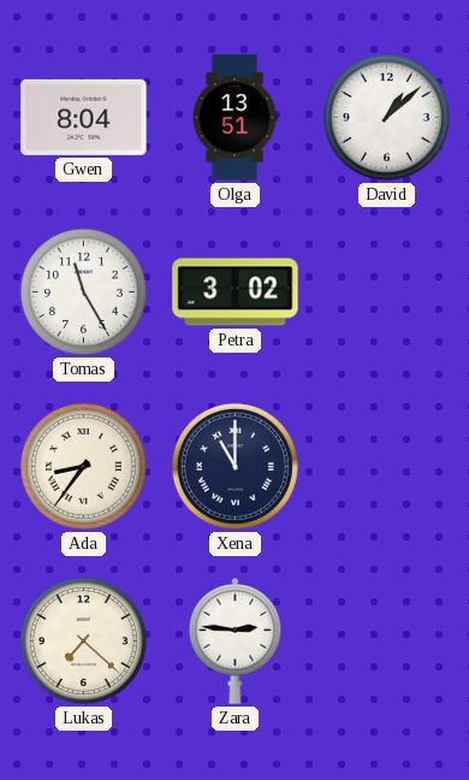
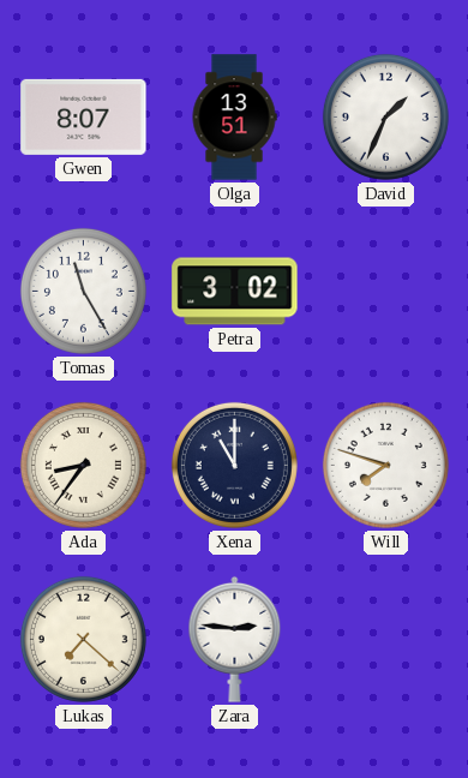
Gwen: 8:04 -> 8:07 (84, 116)
David: 1:08 -> 1:34 (385, 116)
Will: none -> 7:48 (385, 465)
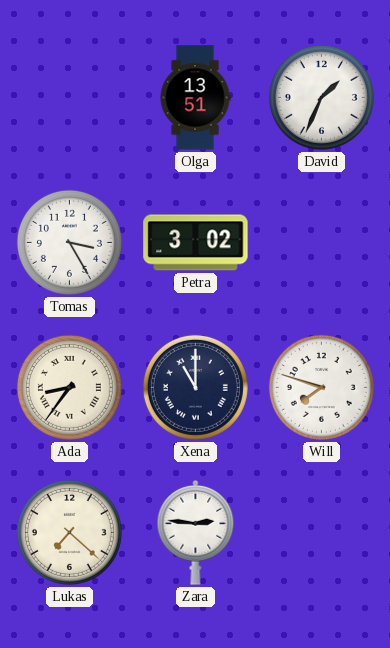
Gwen: 8:07 -> none (84, 116)
Tomas: 11:25 -> 3:25 (69, 242)
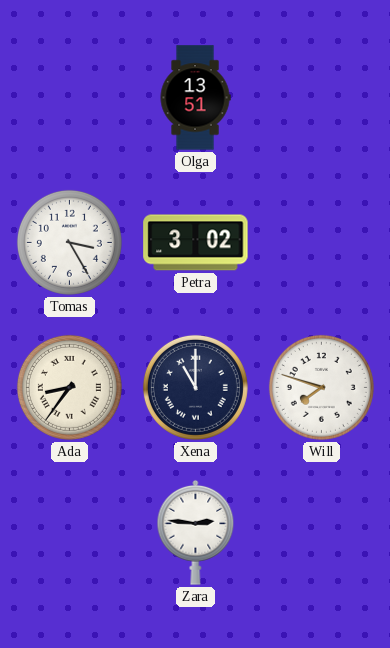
David: 1:34 -> none (321, 97)
Lukas: 7:22 -> none (69, 532)
